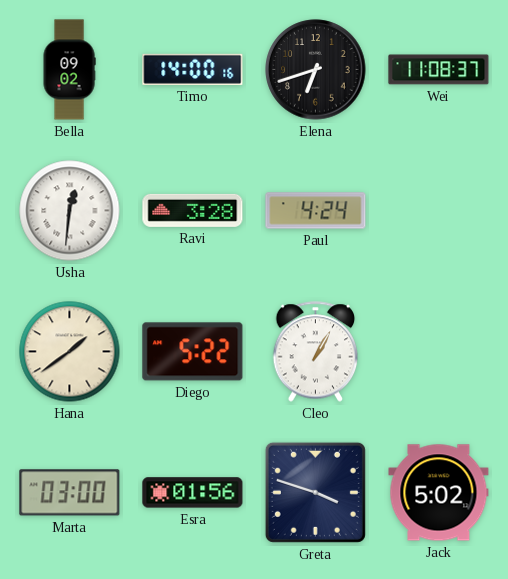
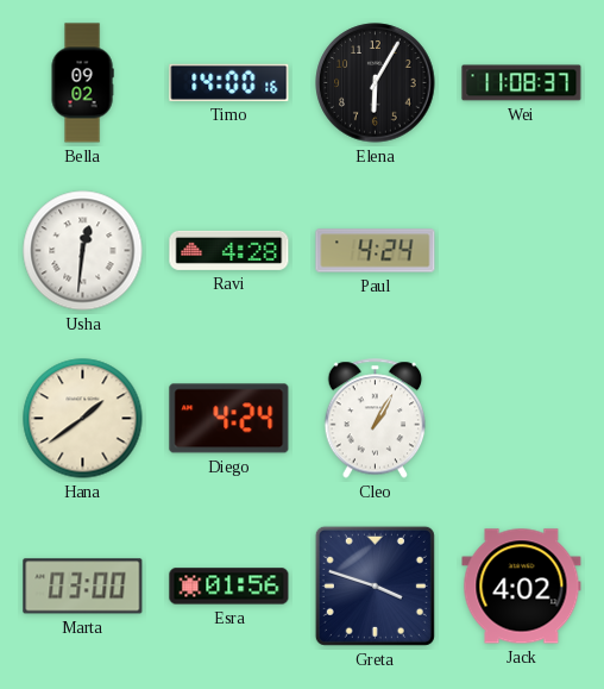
Elena: 6:42 -> 6:05 (376, 83)
Ravi: 3:28 -> 4:28 (229, 250)
Diego: 5:22 -> 4:24 (229, 419)
Jack: 5:02 -> 4:02 (522, 587)
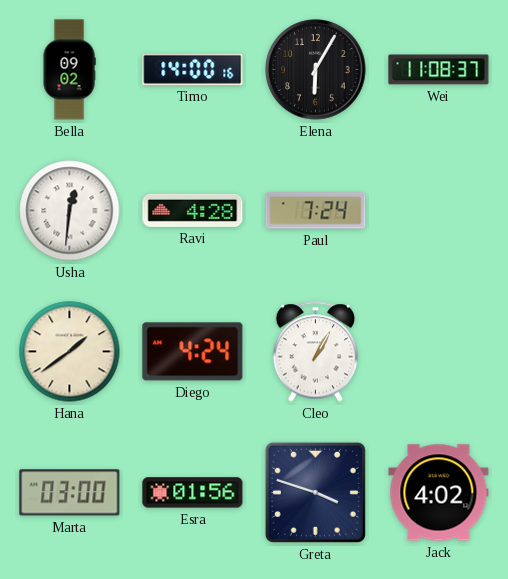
Paul: 4:24 -> 7:24 (316, 211)
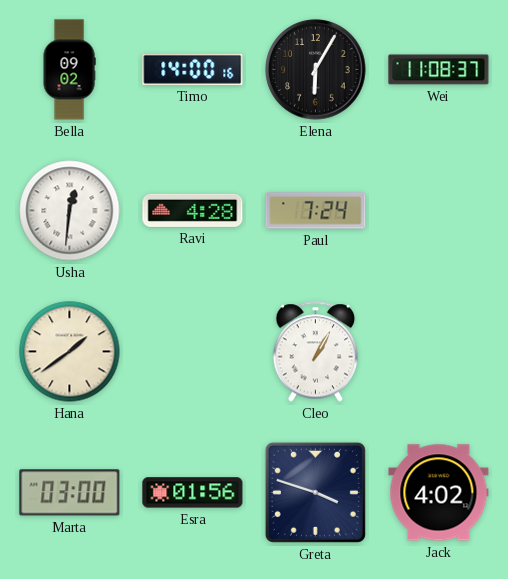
Diego: 4:24 -> none (193, 352)
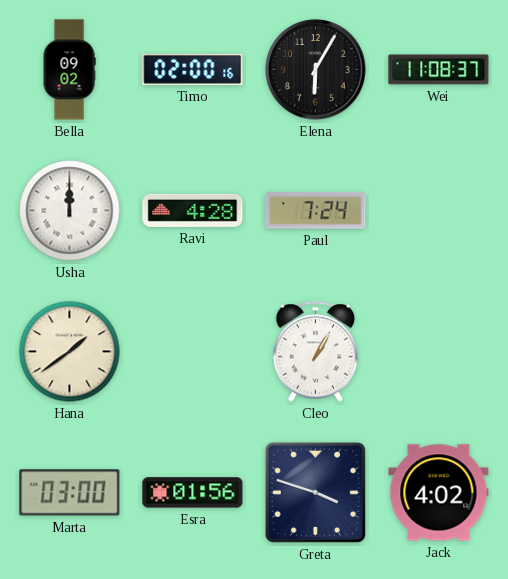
Timo: 14:00 -> 02:00 (193, 69)
Usha: 12:31 -> 12:00 (70, 211)
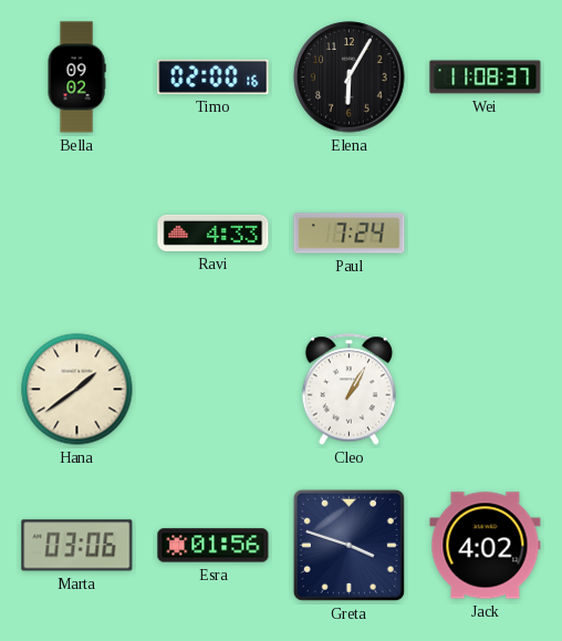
Usha: 12:00 -> none (70, 211)
Ravi: 4:28 -> 4:33 (214, 232)
Marta: 03:00 -> 03:06 (77, 546)
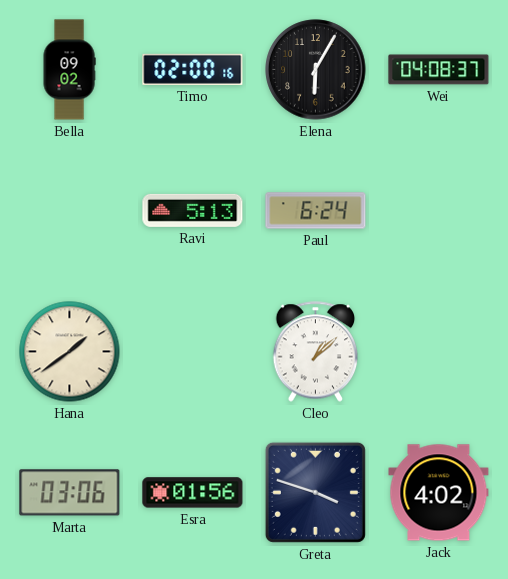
Wei: 11:08 -> 04:08 (439, 70)
Ravi: 4:33 -> 5:13 (193, 210)
Paul: 7:24 -> 6:24 (316, 211)
Cleo: 1:05 -> 1:08 (316, 352)
